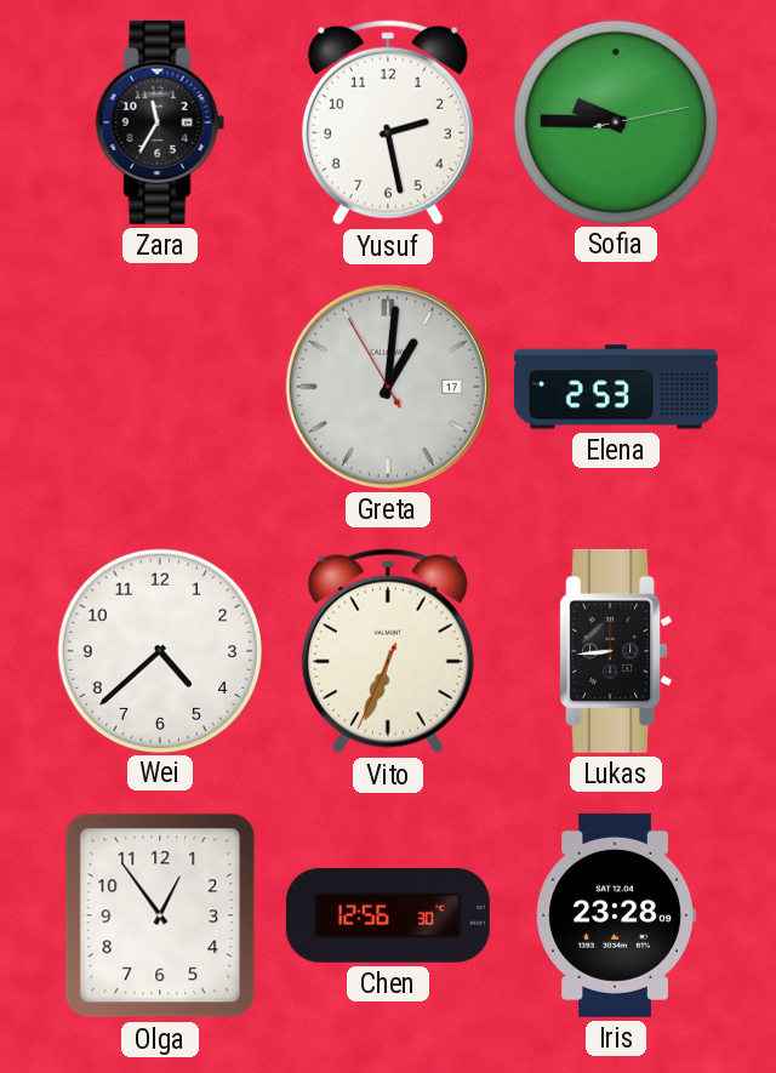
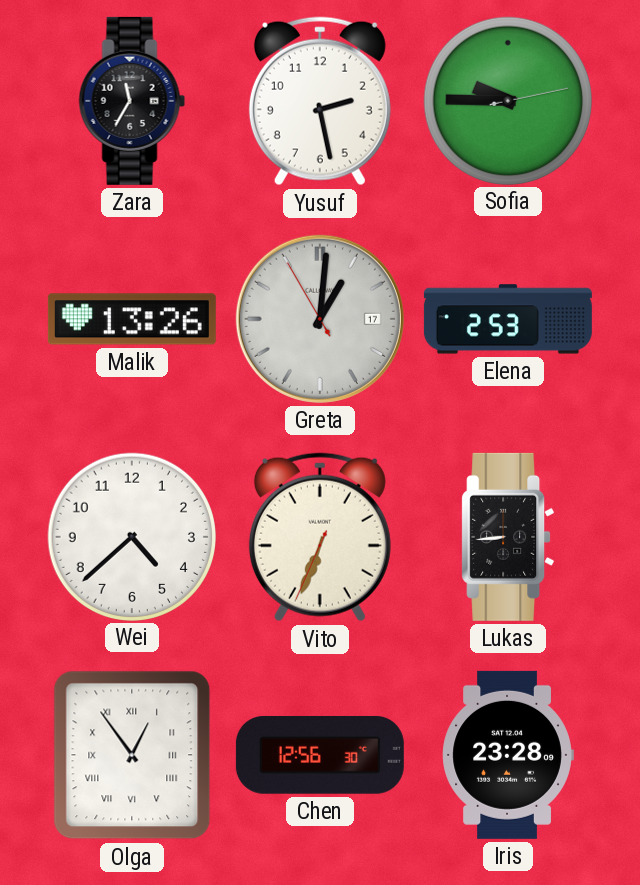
Malik: none -> 13:26 (132, 319)
Olga numerals: Arabic -> Roman (132, 755)
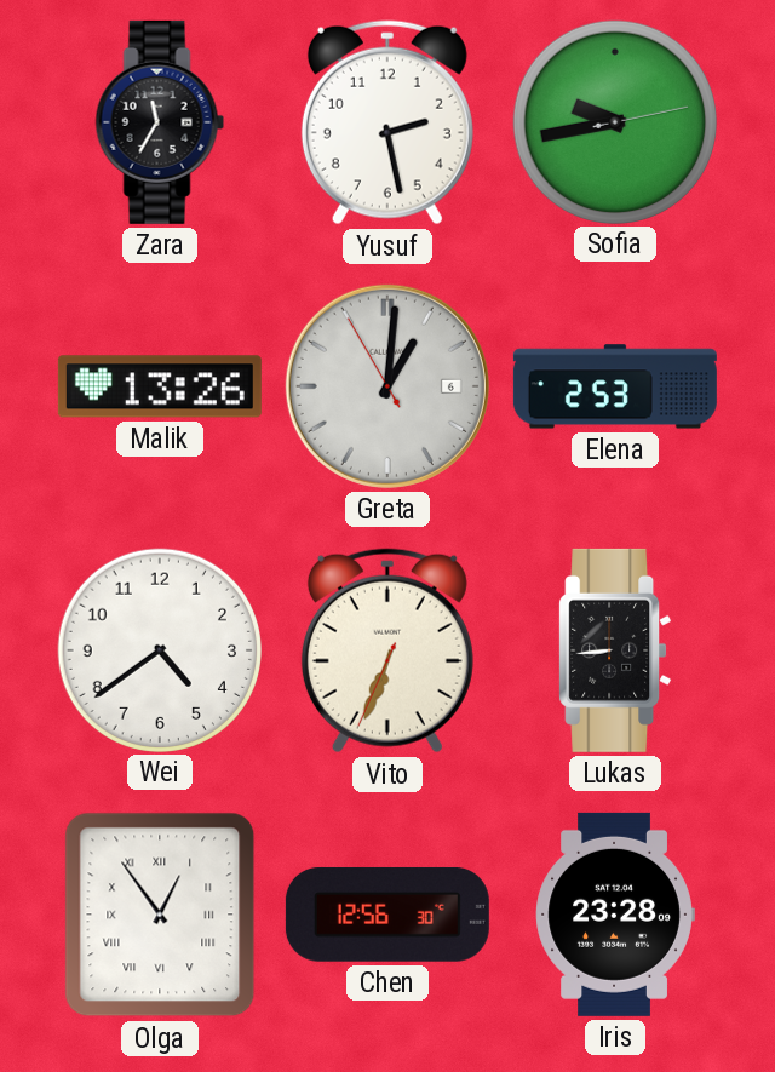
Sofia: 9:45 -> 9:43 (614, 121)
Greta date: 17 -> 6 (387, 386)
Wei: 4:38 -> 4:39 (159, 649)
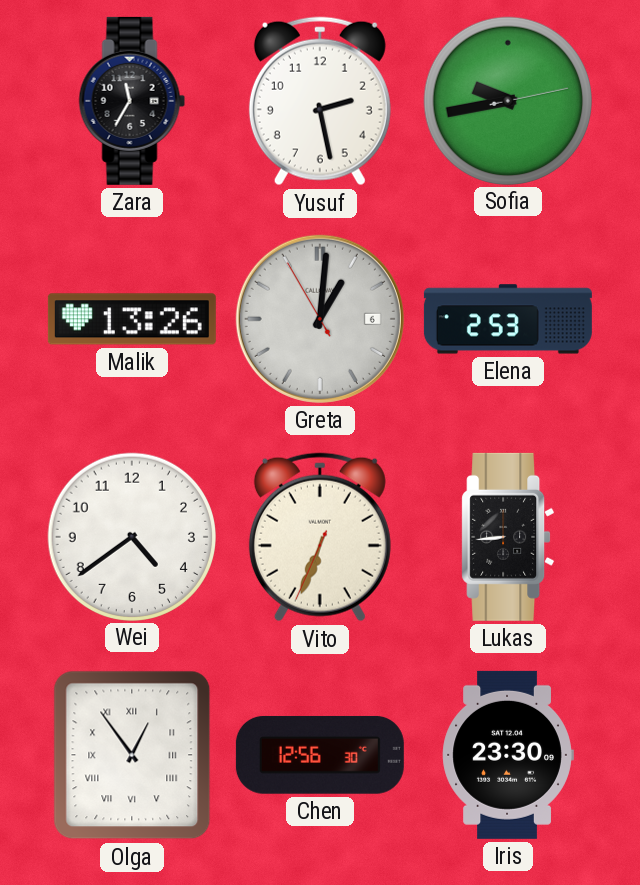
Iris: 23:28 -> 23:30 (508, 755)
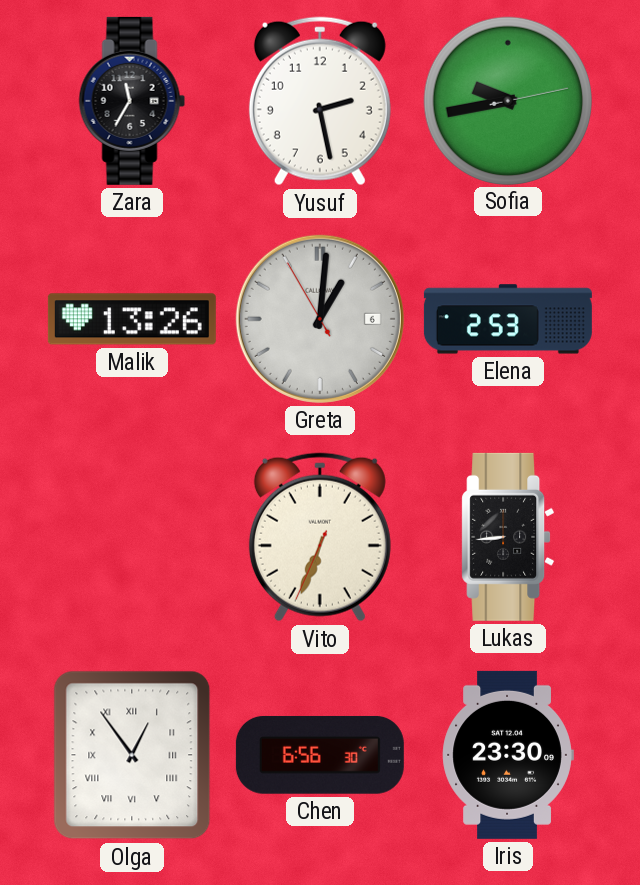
Wei: 4:39 -> none (131, 536)
Chen: 12:56 -> 6:56 (320, 755)
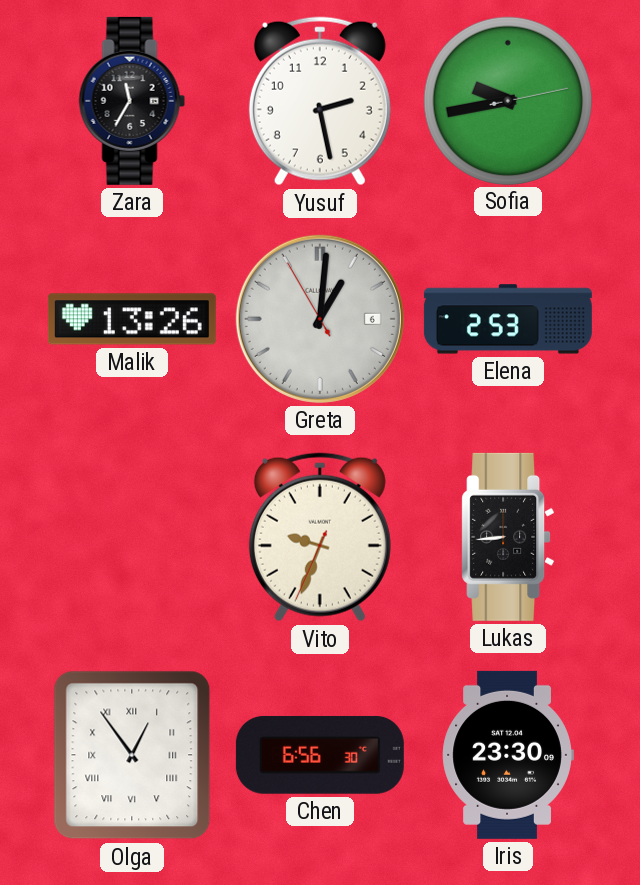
Vito: 6:33 -> 9:33 (320, 537)
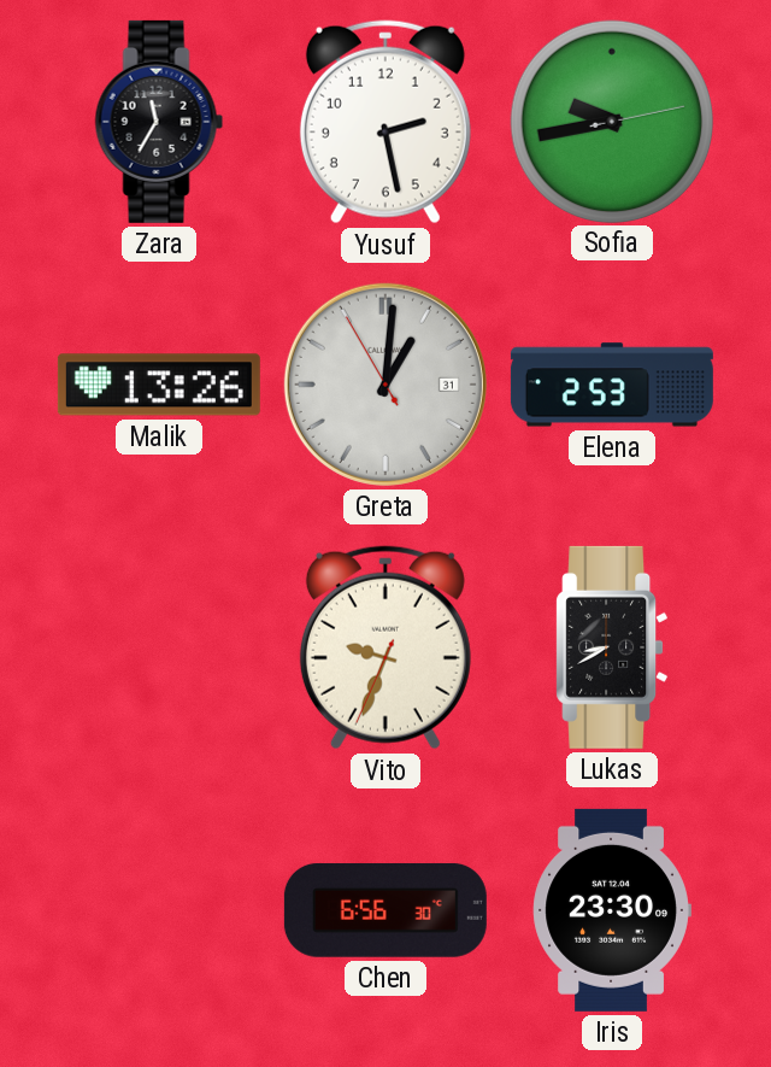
Greta date: 6 -> 31 (385, 385)
Lukas: 8:44 -> 8:40 (612, 647)
Olga: 12:54 -> none (132, 755)
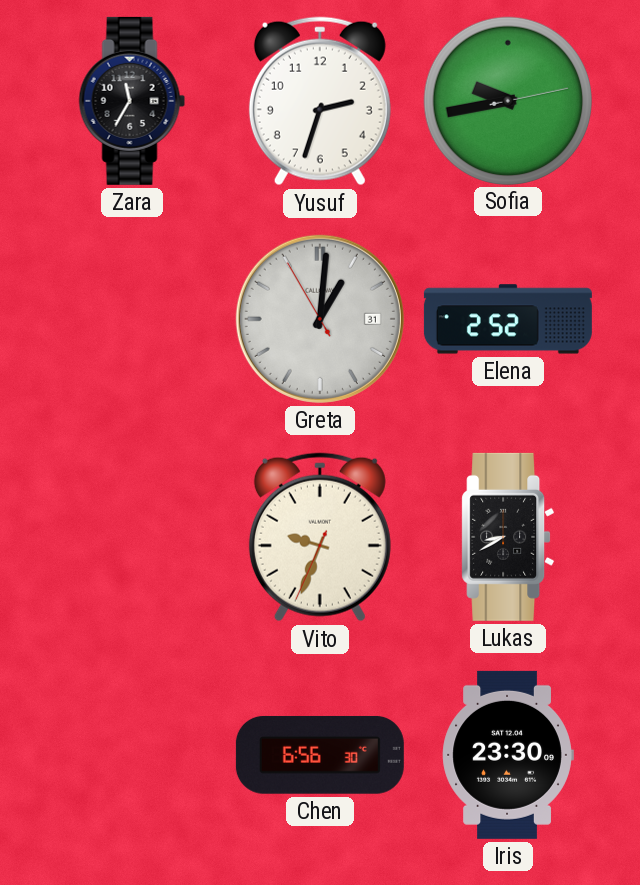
Yusuf: 2:28 -> 2:33 (320, 101)
Malik: 13:26 -> none (159, 385)
Elena: 2:53 -> 2:52 (508, 319)
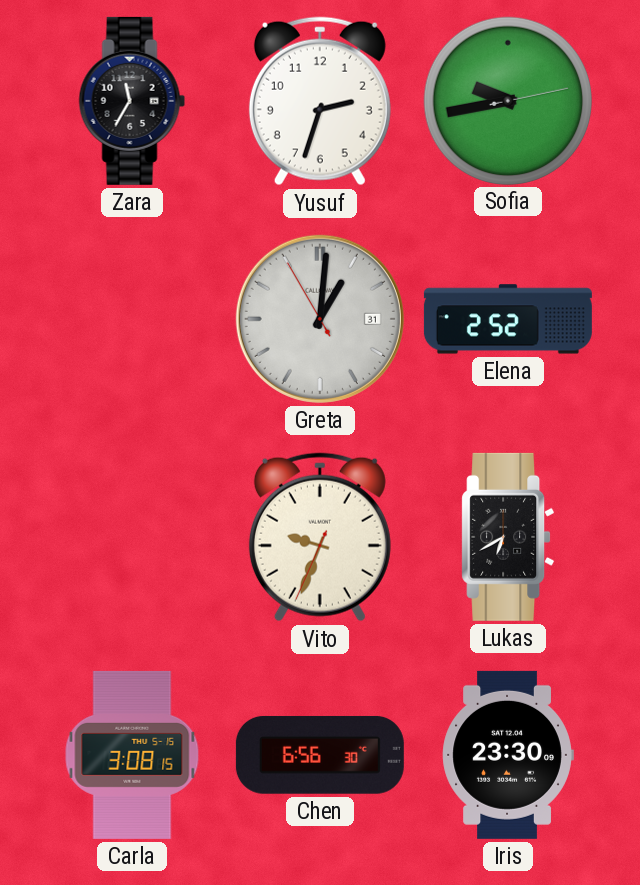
Lukas: 8:40 -> 6:40 (508, 537)
Carla: none -> 3:08 (132, 755)
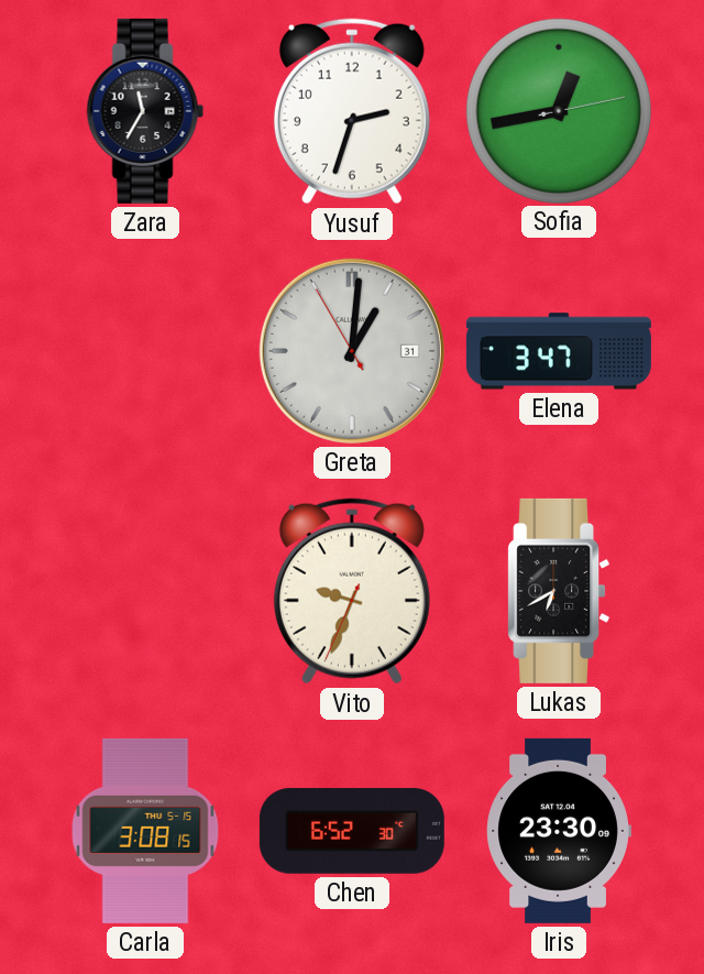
Sofia: 9:43 -> 12:43 (558, 110)
Elena: 2:52 -> 3:47 (559, 351)
Chen: 6:56 -> 6:52 (352, 831)
